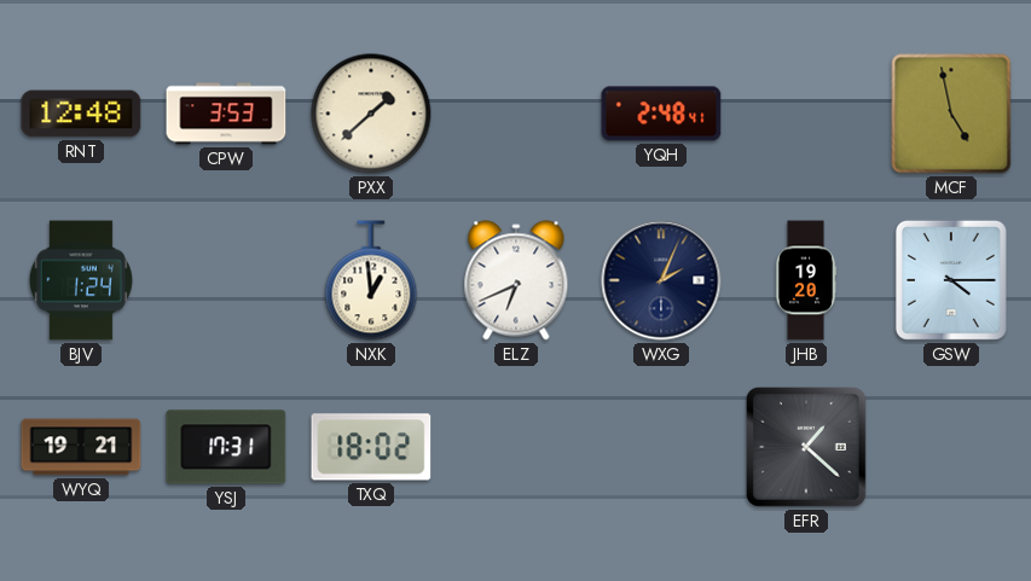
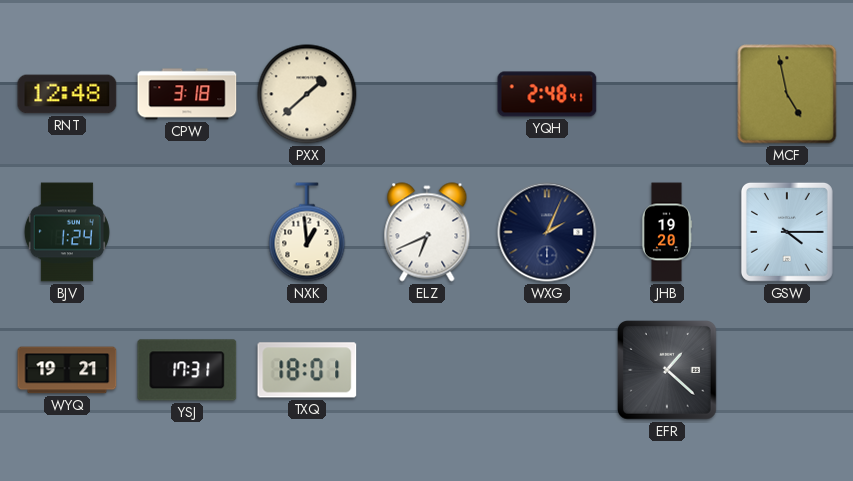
CPW: 3:53 -> 3:18 (187, 94)
TXQ: 18:02 -> 18:01 (307, 370)
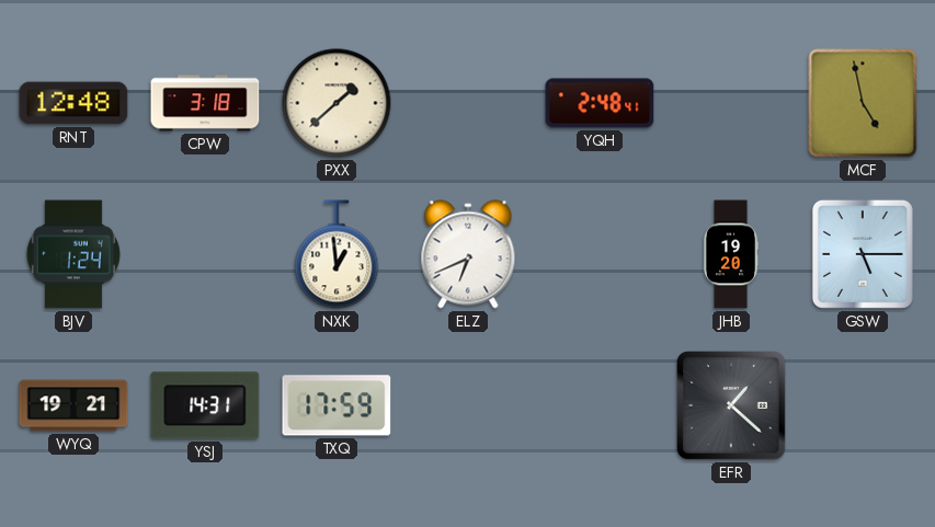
WXG: 2:04 -> none (547, 232)
GSW: 4:15 -> 5:15 (863, 254)
YSJ: 17:31 -> 14:31 (205, 405)
TXQ: 18:01 -> 17:59 (337, 405)
